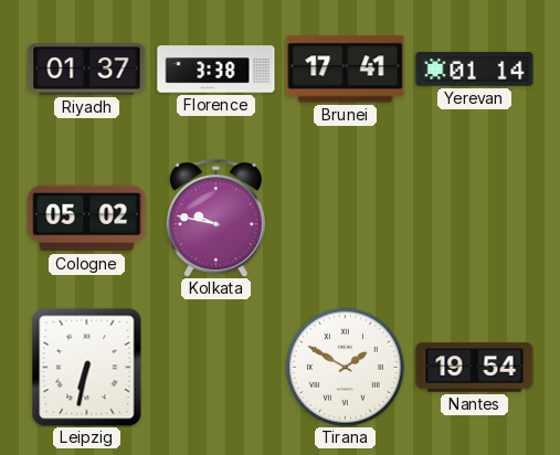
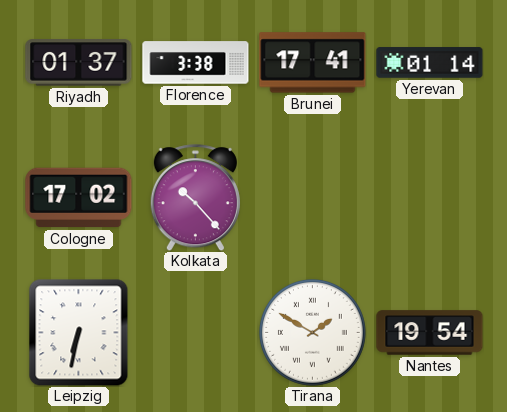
Cologne: 05:02 -> 17:02 (79, 198)
Kolkata: 9:47 -> 10:23 (195, 198)
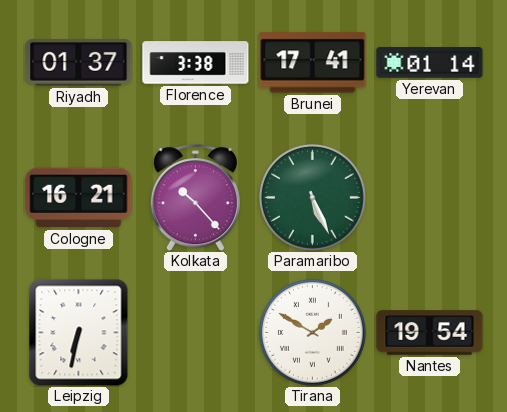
Cologne: 17:02 -> 16:21 (79, 198)
Paramaribo: none -> 5:26 (312, 197)
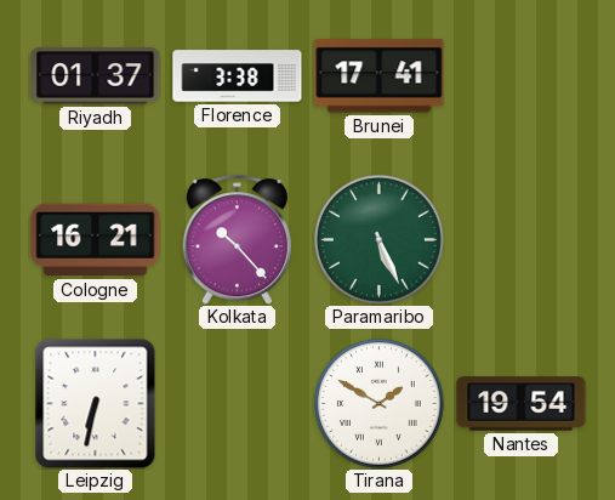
Yerevan: 01:14 -> none (430, 63)
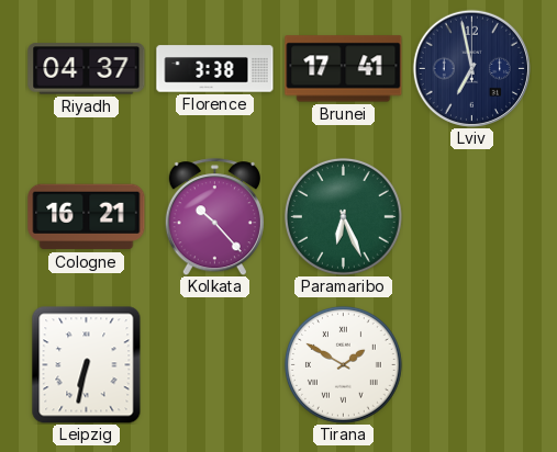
Riyadh: 01:37 -> 04:37 (87, 69)
Lviv: none -> 6:58 (471, 68)
Paramaribo: 5:26 -> 6:26 (343, 216)
Nantes: 19:54 -> none (522, 404)
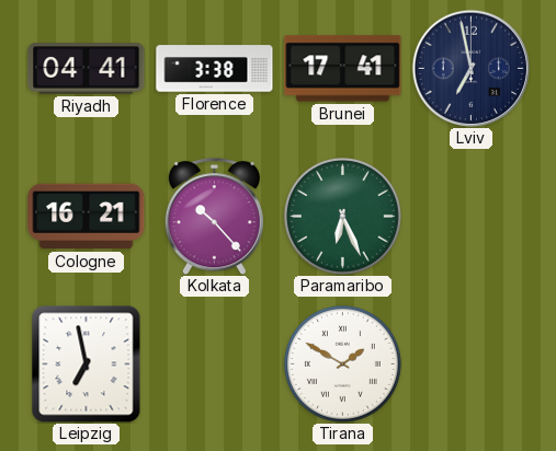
Riyadh: 04:37 -> 04:41 (87, 69)
Leipzig: 6:32 -> 6:58 (87, 363)
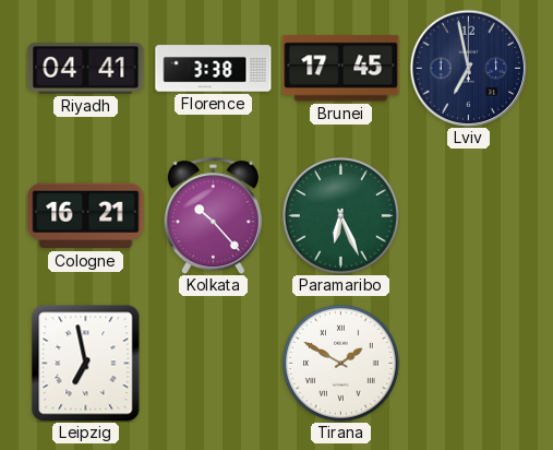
Brunei: 17:41 -> 17:45 (341, 69)
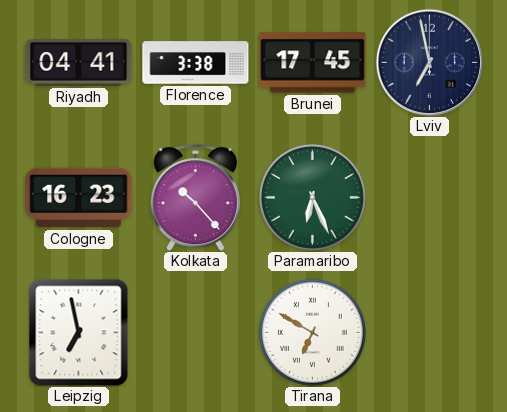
Cologne: 16:21 -> 16:23 (79, 198)
Tirana: 1:50 -> 6:50 (312, 332)
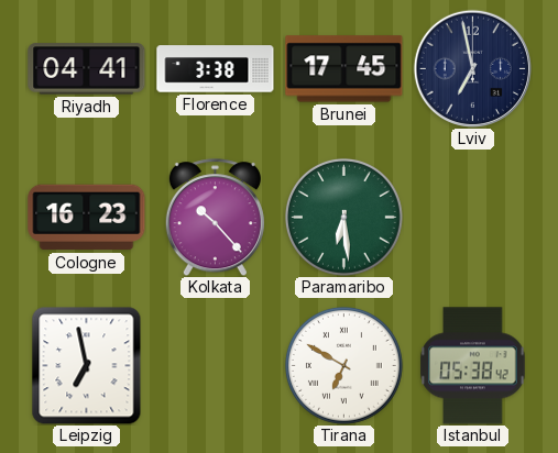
Paramaribo: 6:26 -> 6:29 (343, 217)
Istanbul: none -> 05:38 (473, 366)
